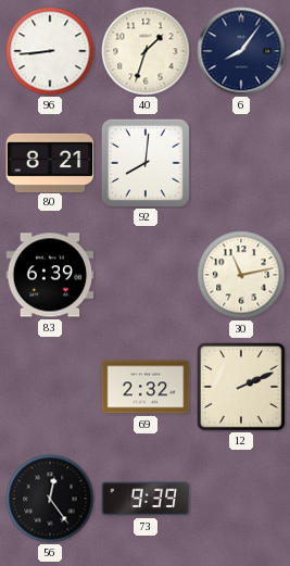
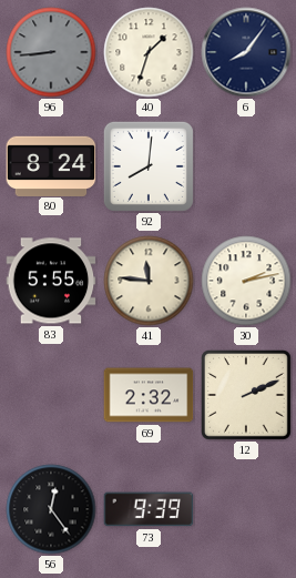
96 dial: white -> grey (51, 52)
80: 8:21 -> 8:24 (51, 165)
83: 6:39 -> 5:55 (51, 281)
41: none -> 11:46 (149, 281)
30: 11:13 -> 2:13 (246, 281)
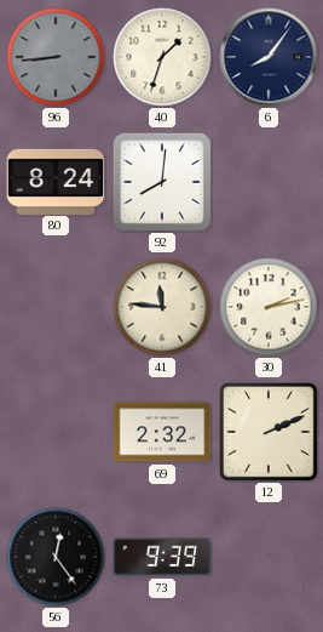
83: 5:55 -> none (51, 281)
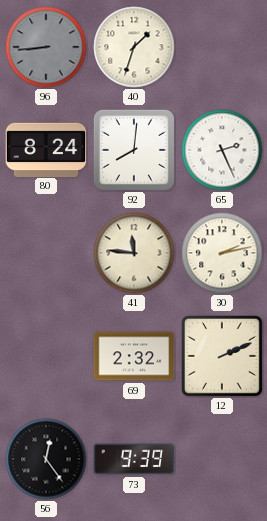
6: 8:06 -> none (269, 57)
65: none -> 2:26 (222, 150)
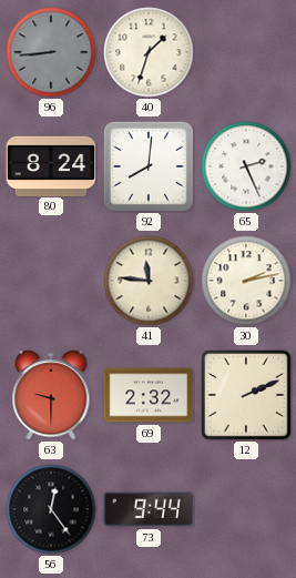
63: none -> 9:30 (51, 395)
73: 9:39 -> 9:44 (149, 509)
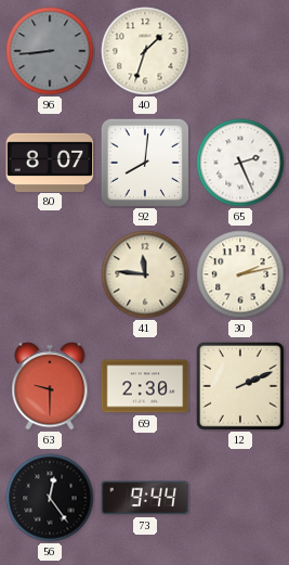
80: 8:24 -> 8:07 (50, 162)
69: 2:32 -> 2:30 (145, 386)
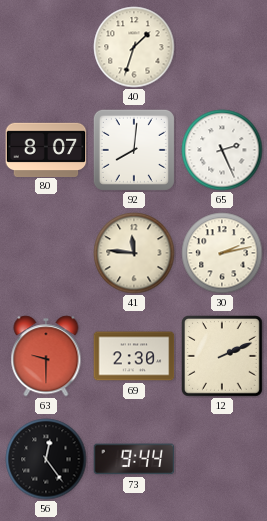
96: 8:44 -> none (50, 51)
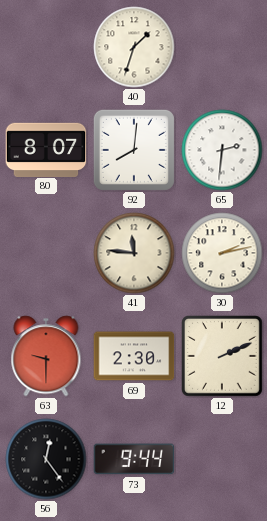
65: 2:26 -> 2:31 (222, 150)
